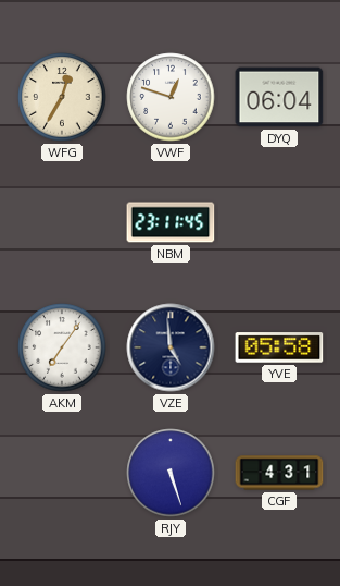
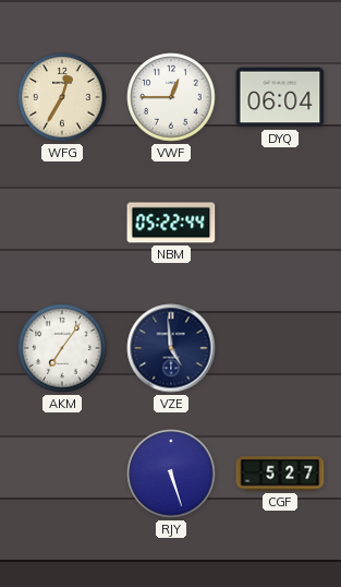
VWF: 12:48 -> 12:45 (171, 97)
NBM: 23:11 -> 05:22 (171, 223)
YVE: 05:58 -> none (279, 347)
CGF: 4:31 -> 5:27 (280, 474)
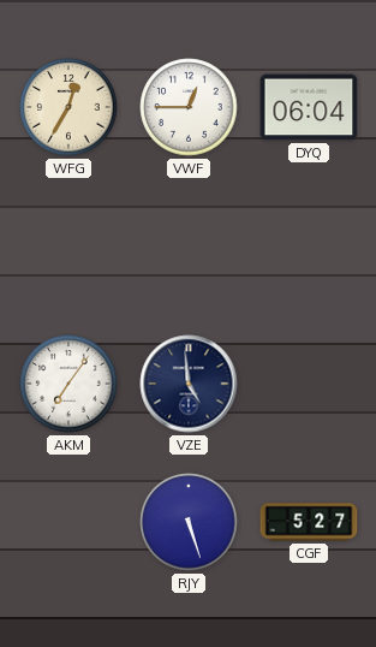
NBM: 05:22 -> none (171, 223)
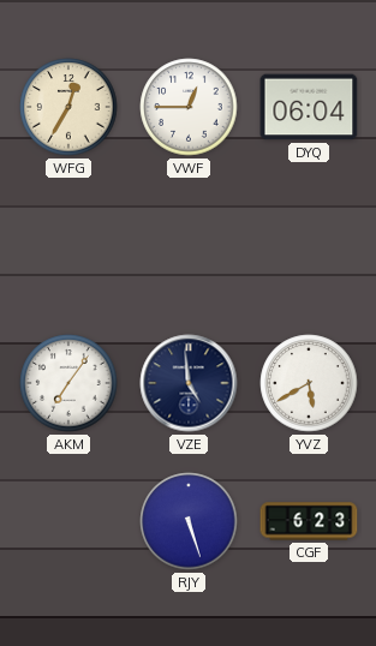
YVZ: none -> 5:40 (309, 383)
CGF: 5:27 -> 6:23 (309, 521)
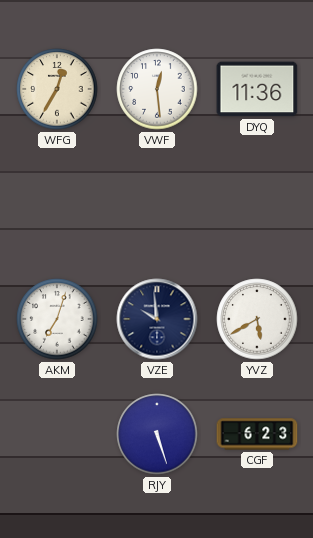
VWF: 12:45 -> 12:29 (157, 89)
DYQ: 06:04 -> 11:36 (257, 89)
AKM: 7:06 -> 7:03 (57, 319)
VZE: 4:59 -> 9:59 (157, 319)
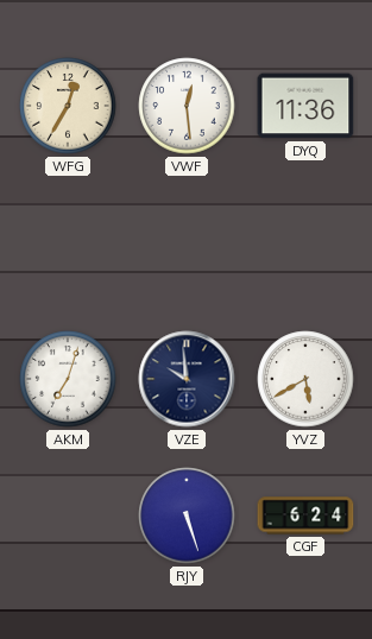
CGF: 6:23 -> 6:24 (305, 515)
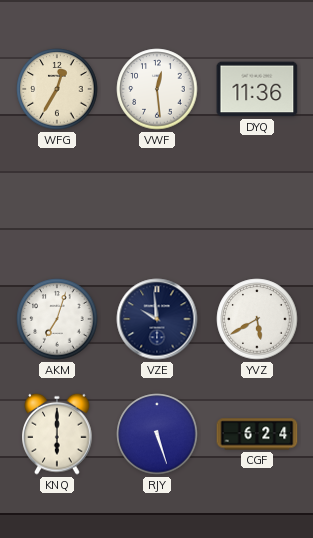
KNQ: none -> 6:00 (57, 434)
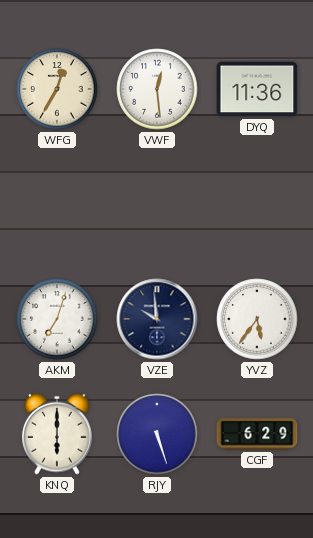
YVZ: 5:40 -> 5:36 (257, 319)
CGF: 6:24 -> 6:29 (257, 434)
